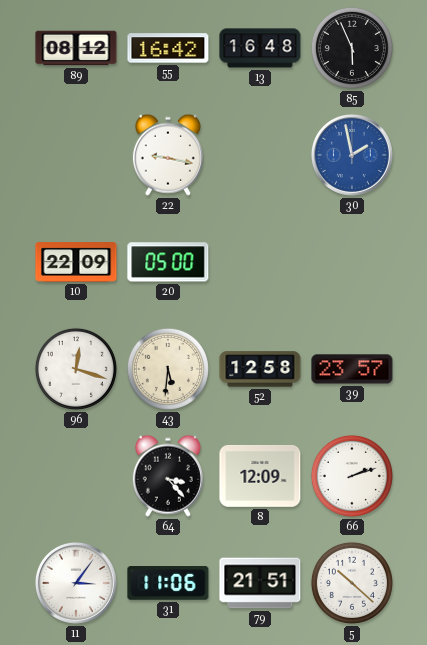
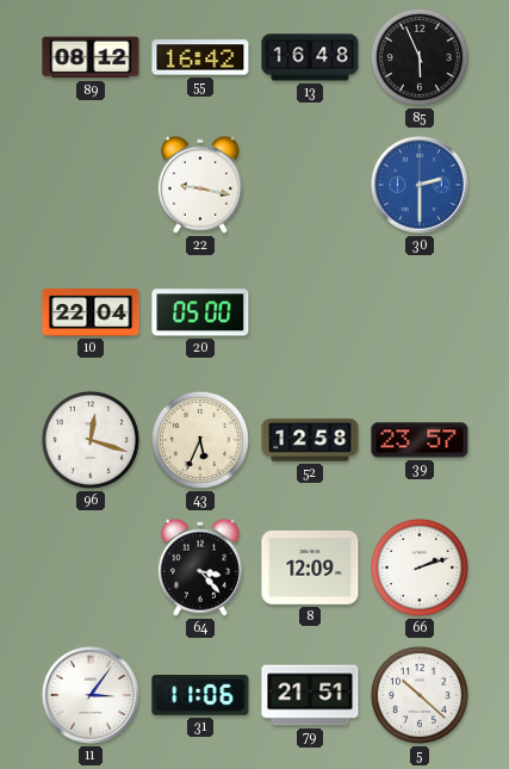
30: 1:58 -> 2:30 (420, 185)
10: 22:09 -> 22:04 (91, 312)
43: 5:31 -> 5:34 (200, 440)
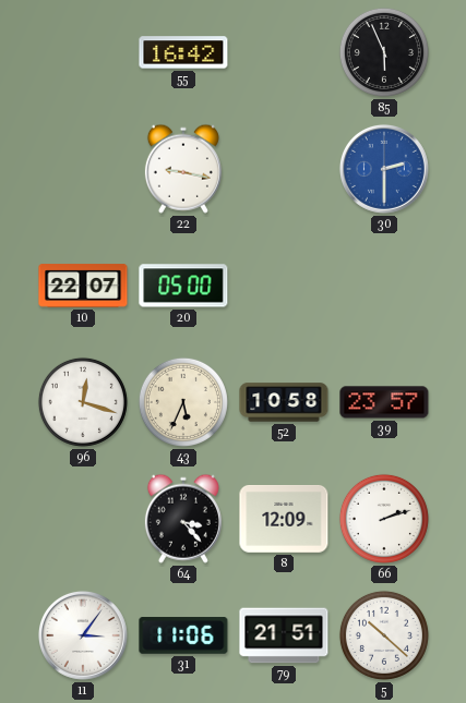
89: 08:12 -> none (91, 57)
13: 16:48 -> none (310, 57)
10: 22:04 -> 22:07 (83, 286)
52: 12:58 -> 10:58 (284, 402)
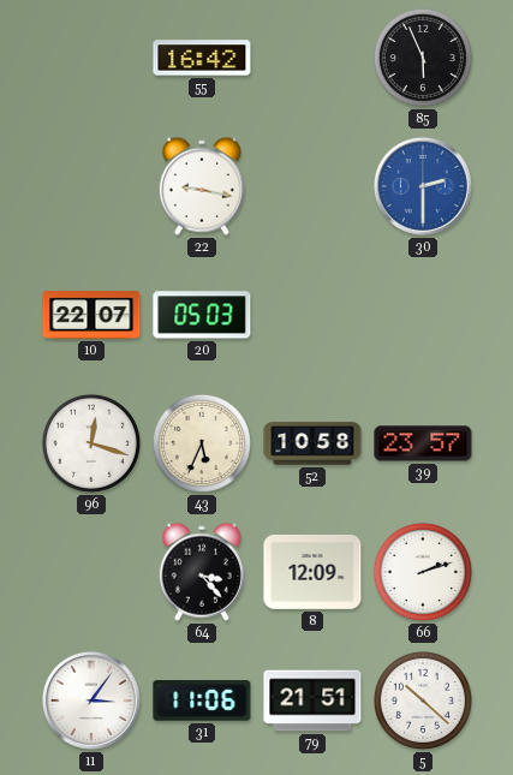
20: 05:00 -> 05:03 (202, 315)
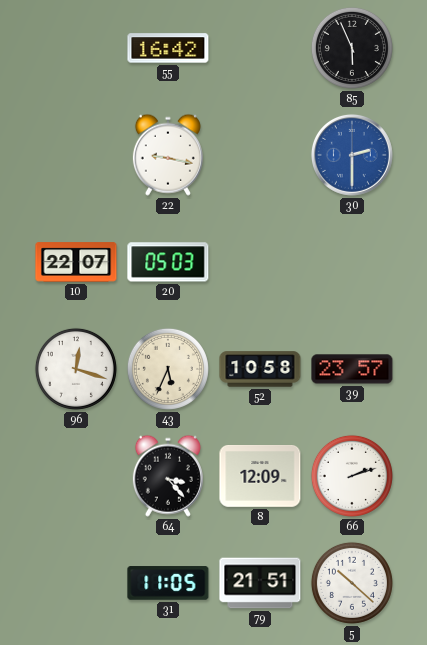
11: 3:06 -> none (91, 701)
31: 11:06 -> 11:05 (168, 583)
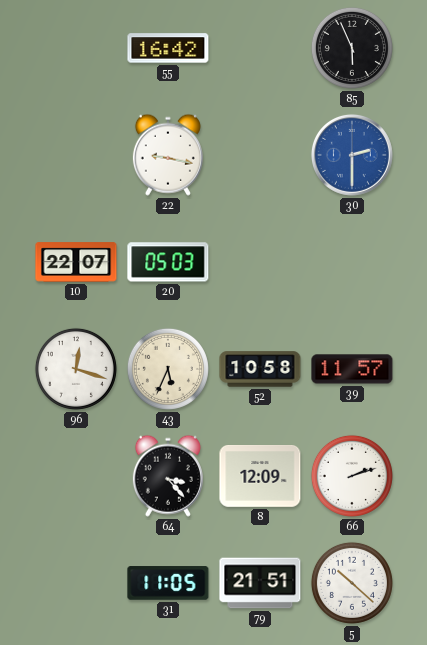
39: 23:57 -> 11:57 (352, 369)
